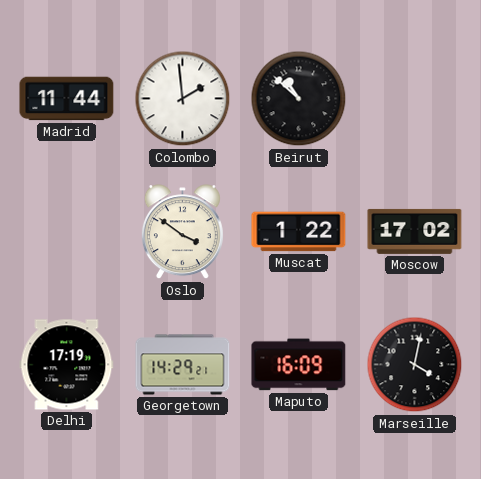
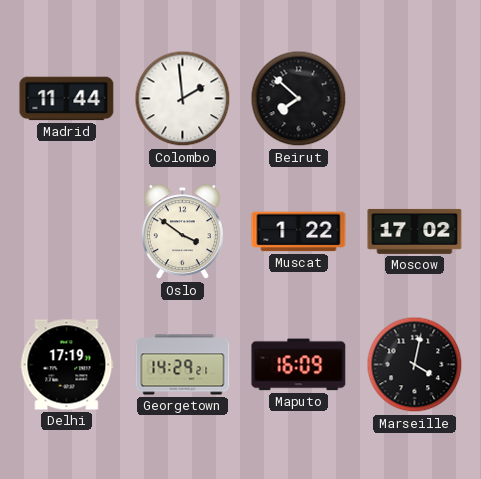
Beirut: 10:52 -> 7:52 (299, 99)
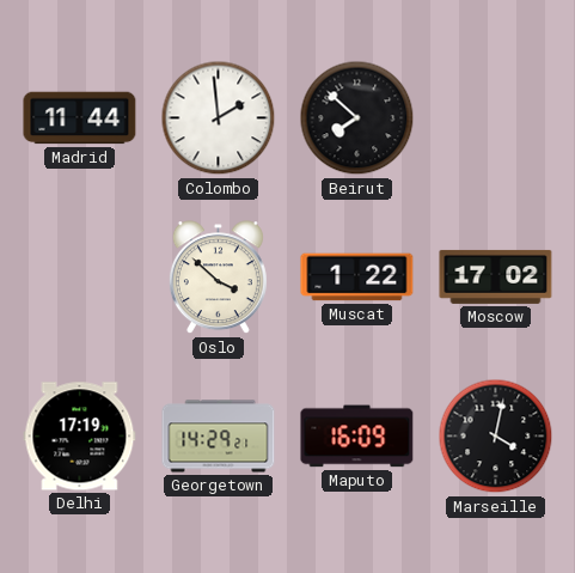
Oslo: 3:51 -> 3:52 (218, 278)
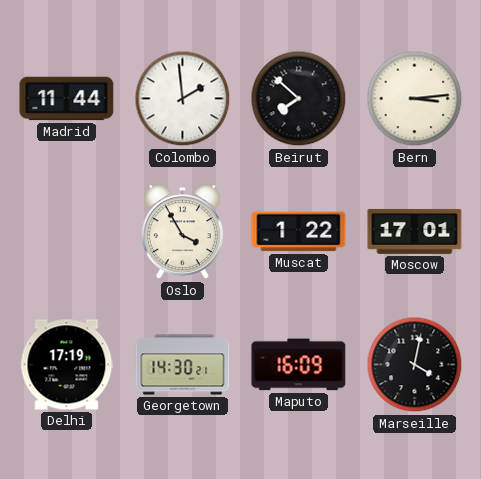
Bern: none -> 3:14 (415, 99)
Oslo: 3:52 -> 3:55 (182, 232)
Moscow: 17:02 -> 17:01 (415, 231)
Georgetown: 14:29 -> 14:30 (183, 365)
